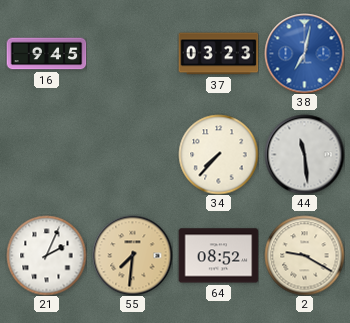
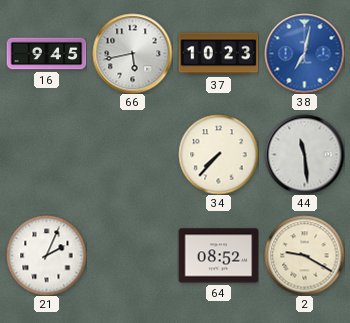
66: none -> 5:43 (132, 53)
37: 03:23 -> 10:23 (218, 54)
55: 7:31 -> none (132, 255)
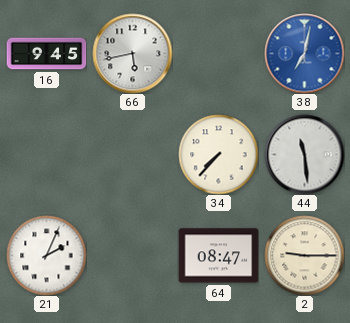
37: 10:23 -> none (218, 54)
64: 08:52 -> 08:47 (218, 256)
2: 9:20 -> 9:15 (304, 255)
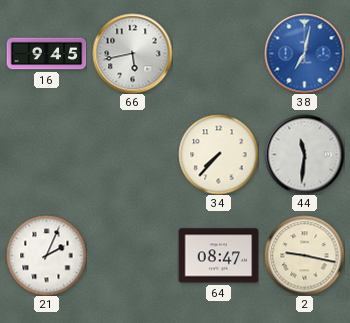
44: 11:29 -> 11:31 (304, 154)
2: 9:15 -> 9:17 (304, 255)
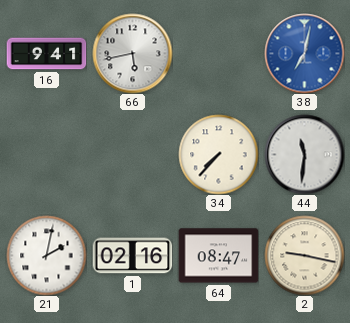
16: 9:45 -> 9:41 (46, 54)
21: 2:04 -> 2:02 (46, 255)
1: none -> 02:16 (132, 256)
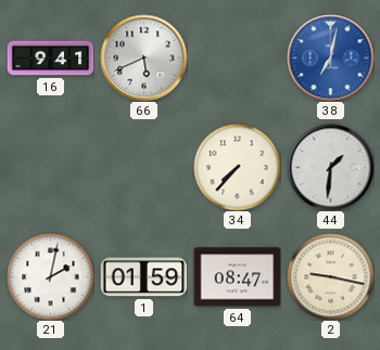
66: 5:43 -> 5:41 (143, 57)
44: 11:31 -> 1:31 (330, 167)
1: 02:16 -> 01:59 (143, 277)
